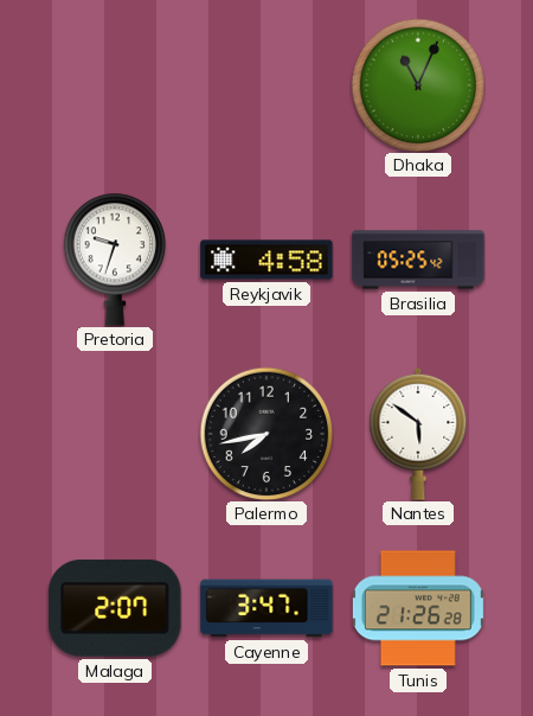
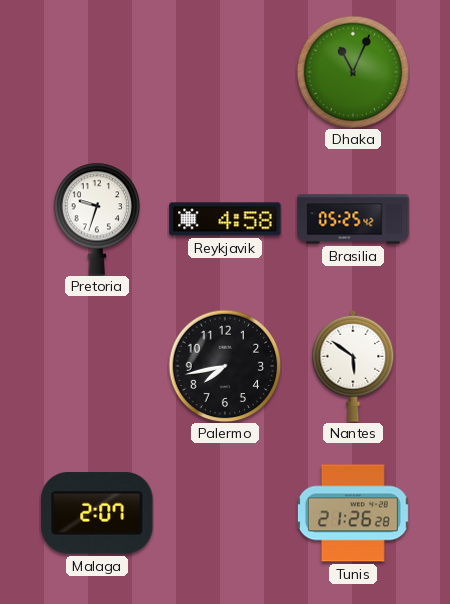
Cayenne: 3:47 -> none (266, 608)
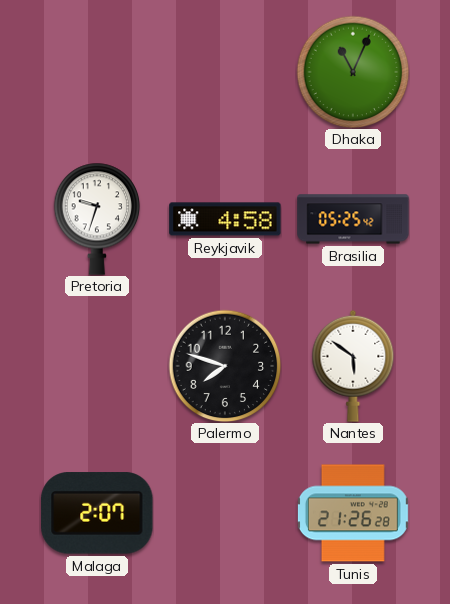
Palermo: 7:43 -> 7:48 (225, 366)
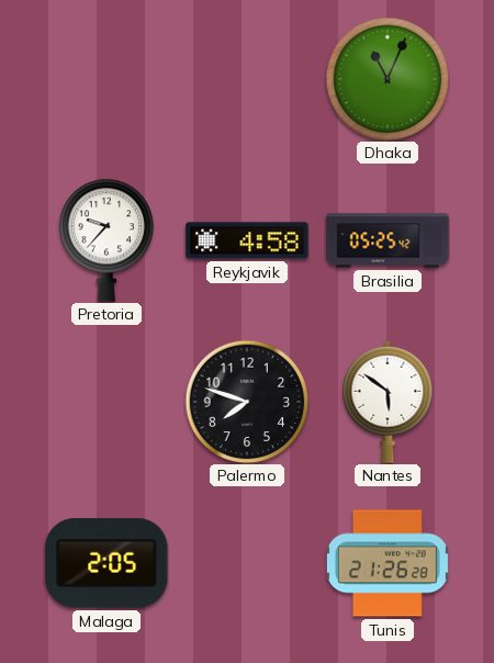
Pretoria: 9:33 -> 9:37 (106, 240)
Malaga: 2:07 -> 2:05 (106, 563)
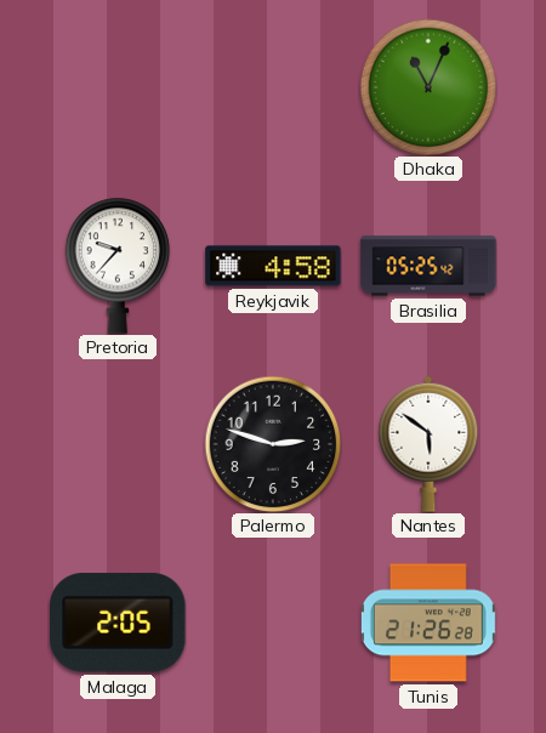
Palermo: 7:48 -> 2:48 (273, 444)
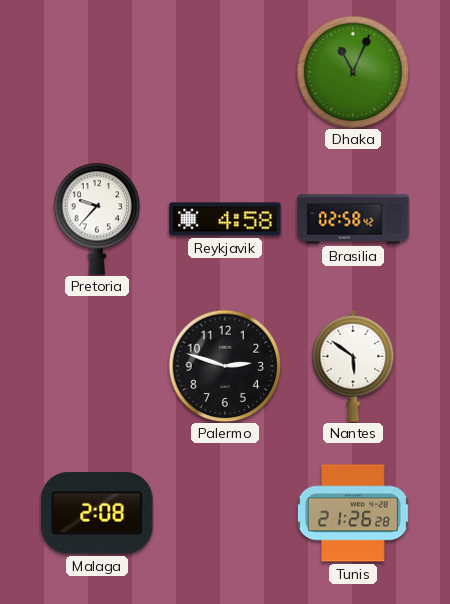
Brasilia: 05:25 -> 02:58 (353, 219)
Malaga: 2:05 -> 2:08 (97, 513)
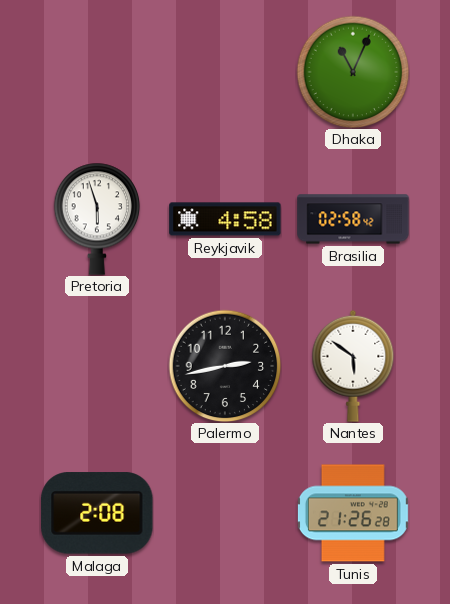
Pretoria: 9:37 -> 5:57 (97, 219)
Palermo: 2:48 -> 2:43 (225, 366)
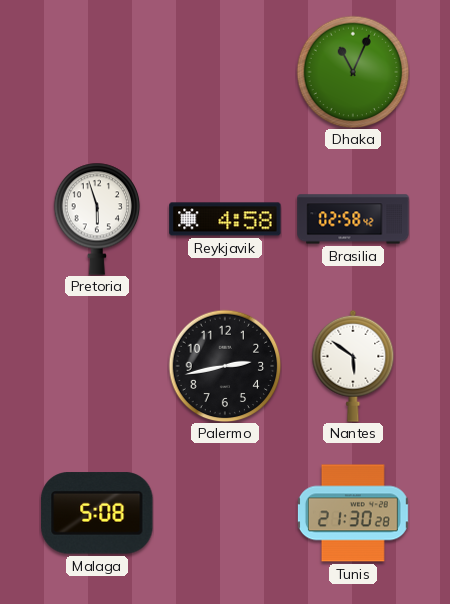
Malaga: 2:08 -> 5:08 (97, 513)
Tunis: 21:26 -> 21:30 (353, 513)
